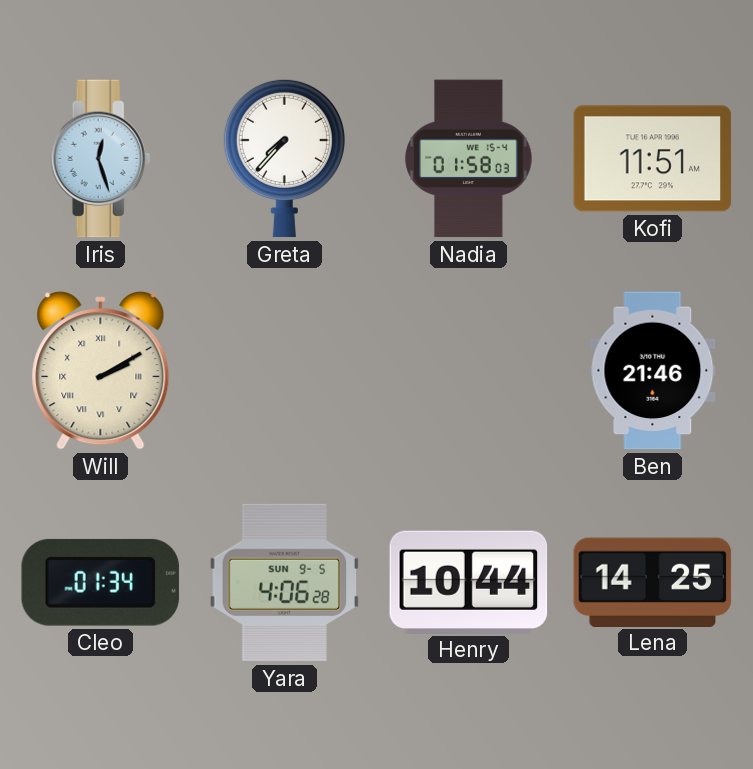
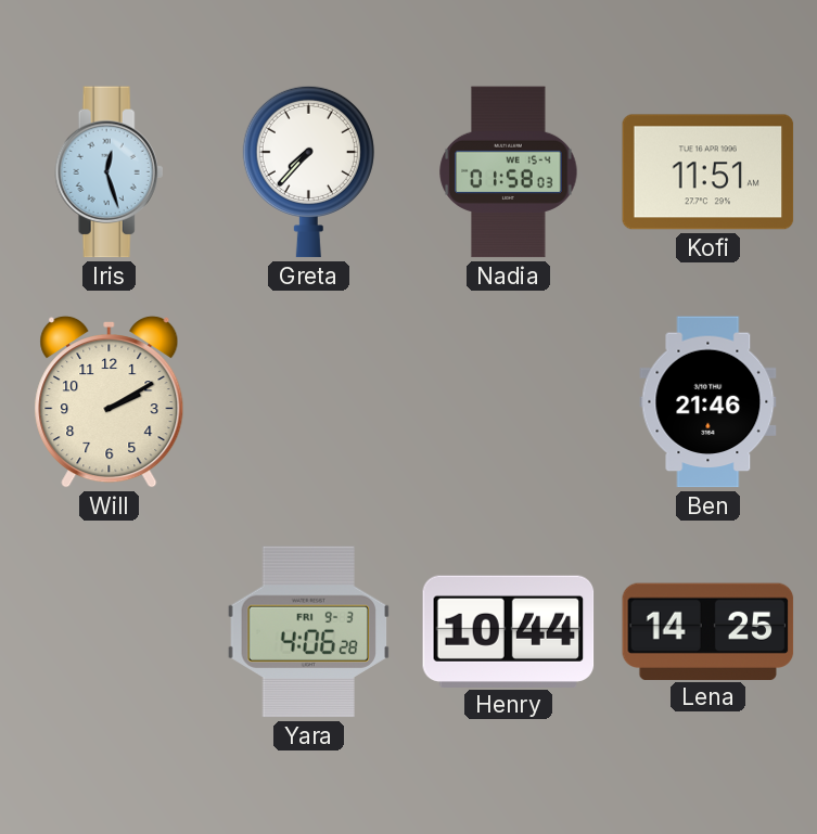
Will numerals: Roman -> Arabic (110, 401)
Cleo: 01:34 -> none (100, 582)
Yara date: SUN 9-5 -> FRI 9-3 (309, 632)
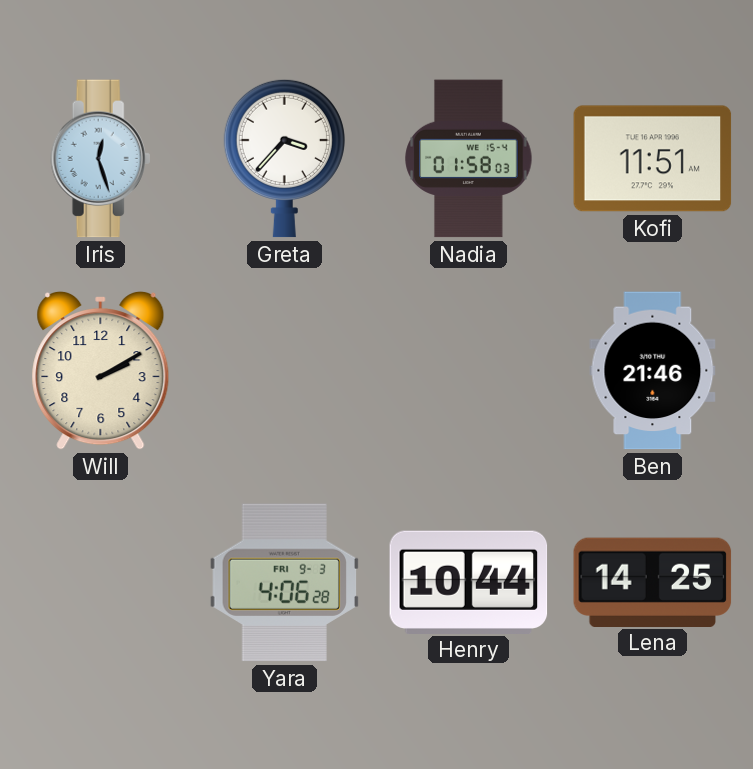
Greta: 7:37 -> 3:37 (284, 158)
